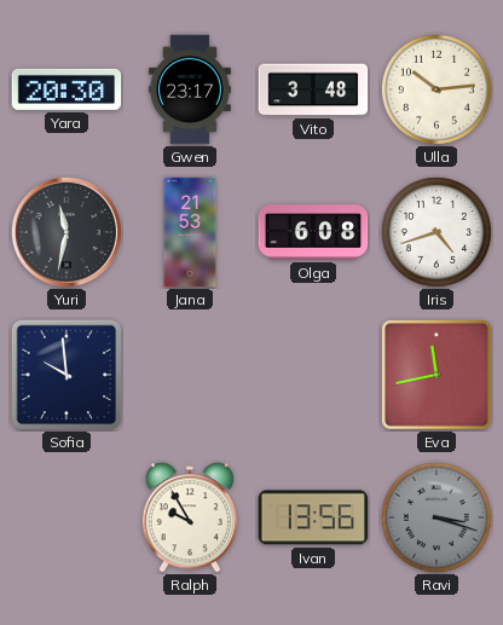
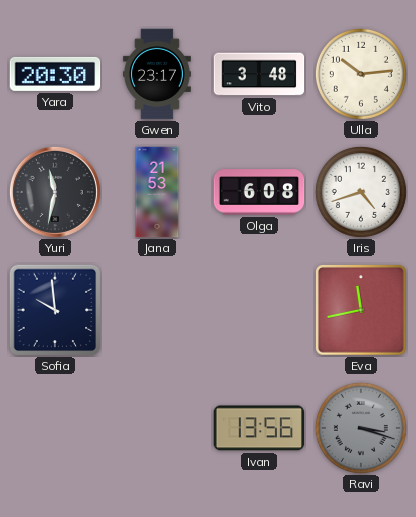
Ralph: 9:55 -> none (190, 517)
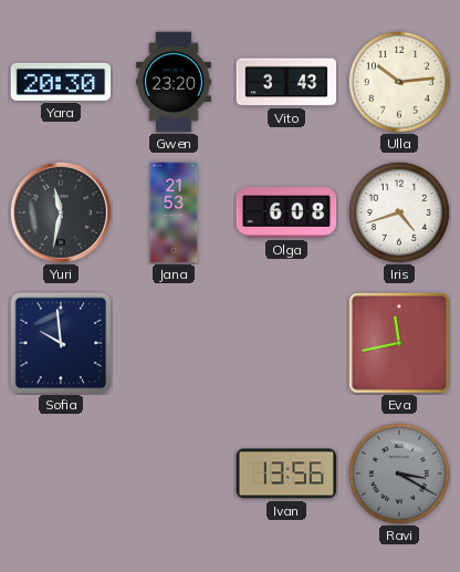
Gwen: 23:17 -> 23:20 (174, 82)
Vito: 3:48 -> 3:43 (286, 82)
Ravi: 3:18 -> 3:20 (399, 474)
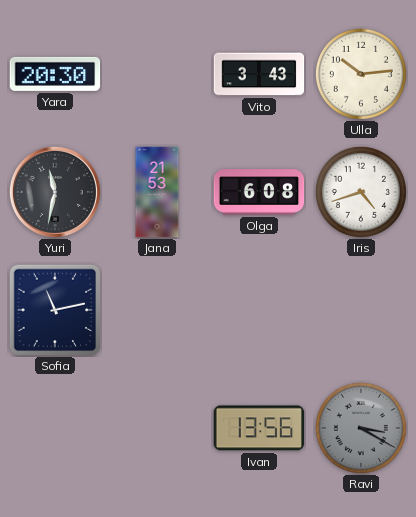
Gwen: 23:20 -> none (174, 82)
Sofia: 9:59 -> 11:13 (55, 310)
Eva: 11:43 -> none (400, 344)
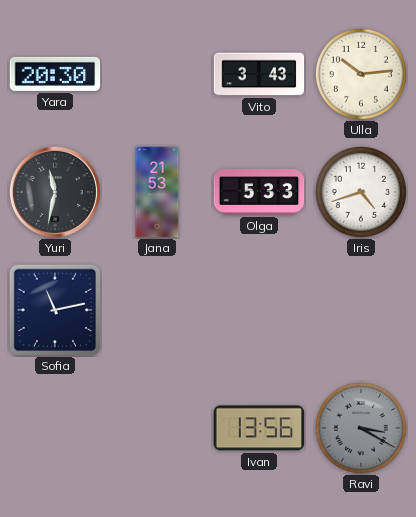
Olga: 6:08 -> 5:33 (259, 192)
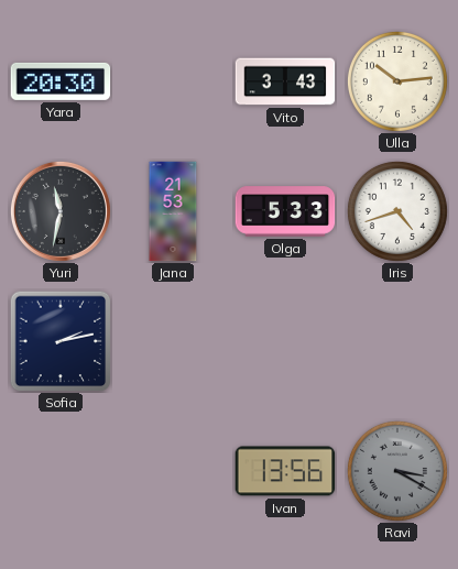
Sofia: 11:13 -> 2:13 (61, 341)
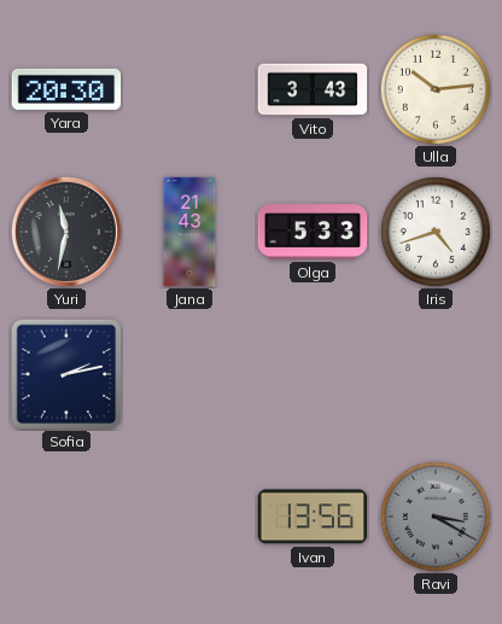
Jana: 21:53 -> 21:43 (189, 232)
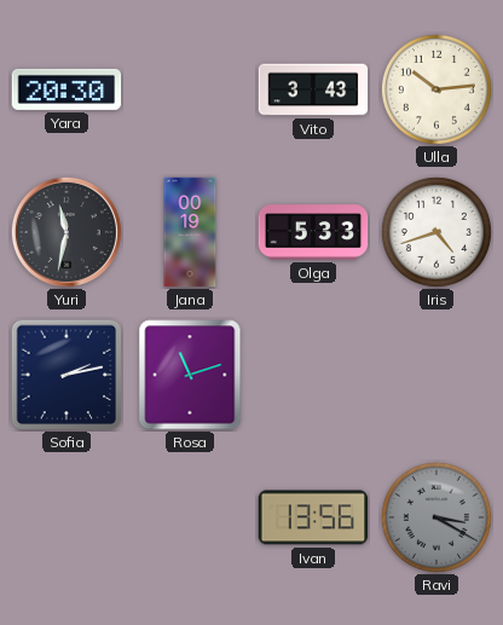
Jana: 21:43 -> 00:19 (190, 232)
Rosa: none -> 11:12 (190, 375)
